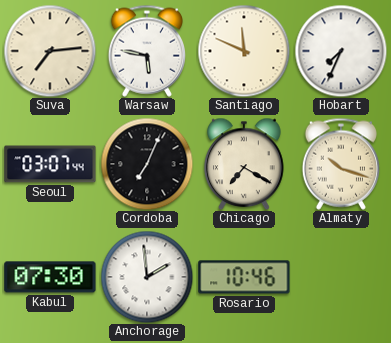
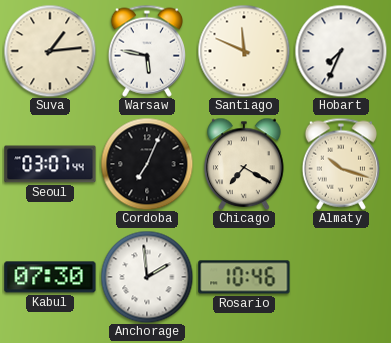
Suva: 7:14 -> 1:14 (50, 51)
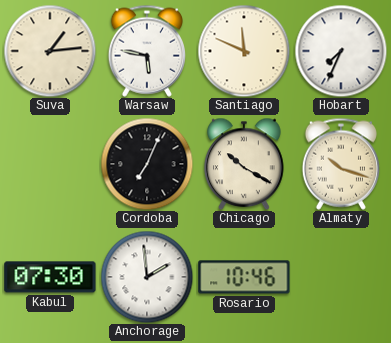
Seoul: 03:07 -> none (50, 164)
Chicago: 7:20 -> 10:20 (244, 164)
